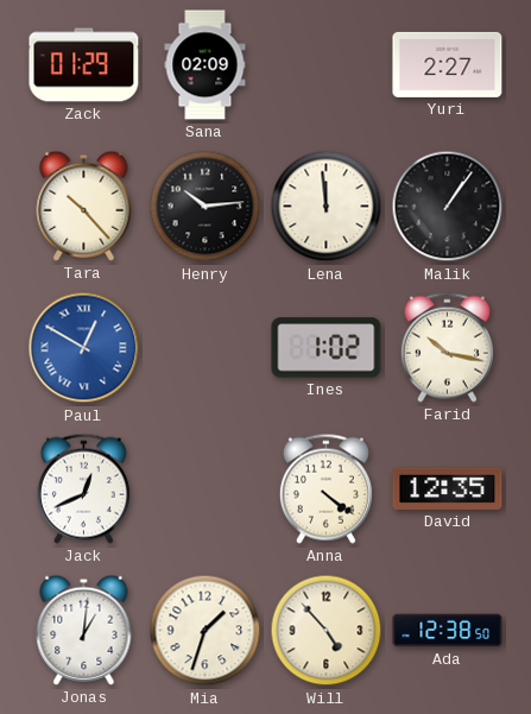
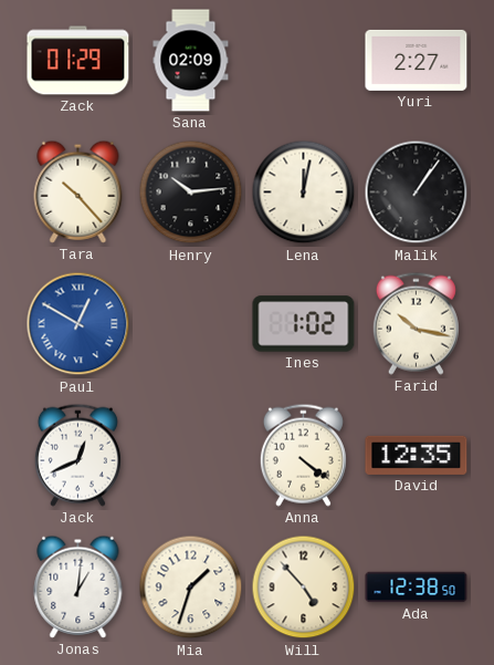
Lena: 11:59 -> 12:02 (304, 193)
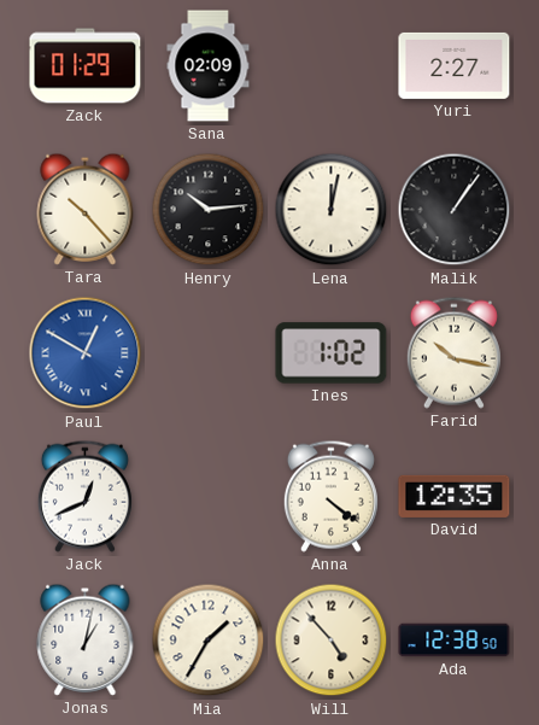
Jonas: 1:01 -> 1:02 (86, 639)
Mia: 1:33 -> 1:35 (209, 641)
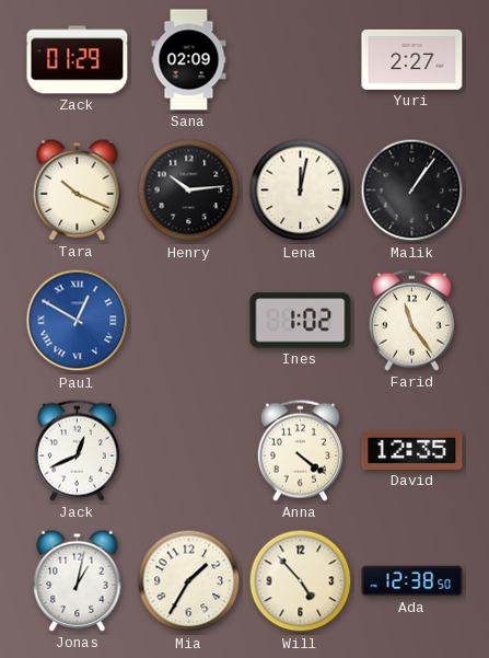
Tara: 10:23 -> 10:19 (78, 189)
Farid: 10:17 -> 11:24 (411, 320)
